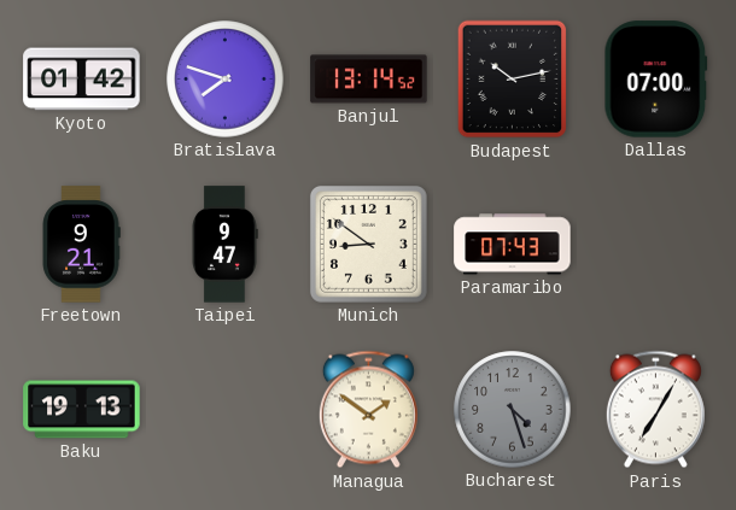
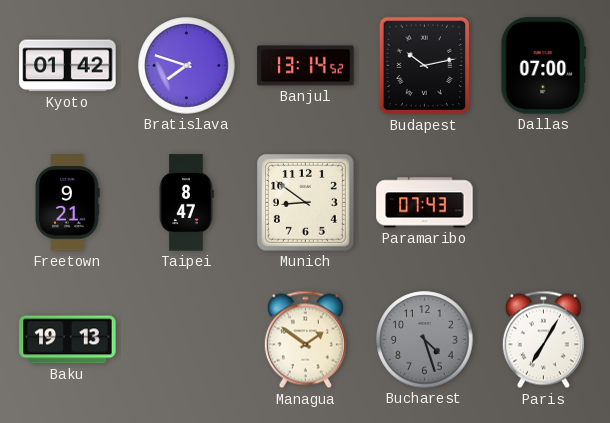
Taipei: 9:47 -> 8:47 (186, 203)
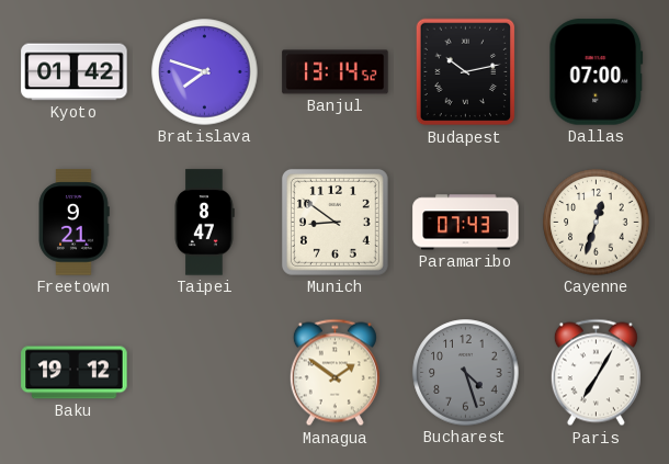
Cayenne: none -> 12:33 (597, 223)
Baku: 19:13 -> 19:12 (75, 373)
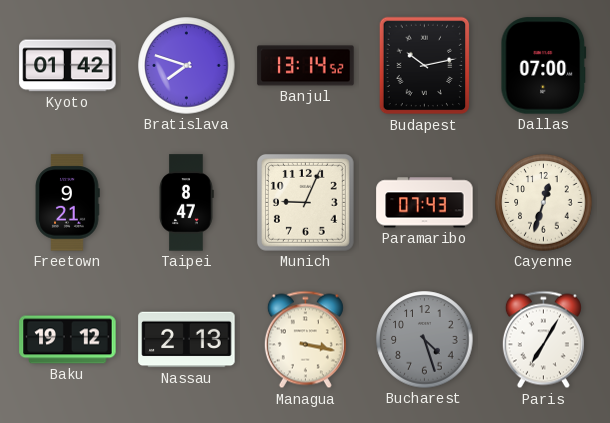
Munich: 8:51 -> 9:04 (305, 202)
Nassau: none -> 2:13 (187, 340)
Managua: 1:51 -> 3:17 (305, 340)
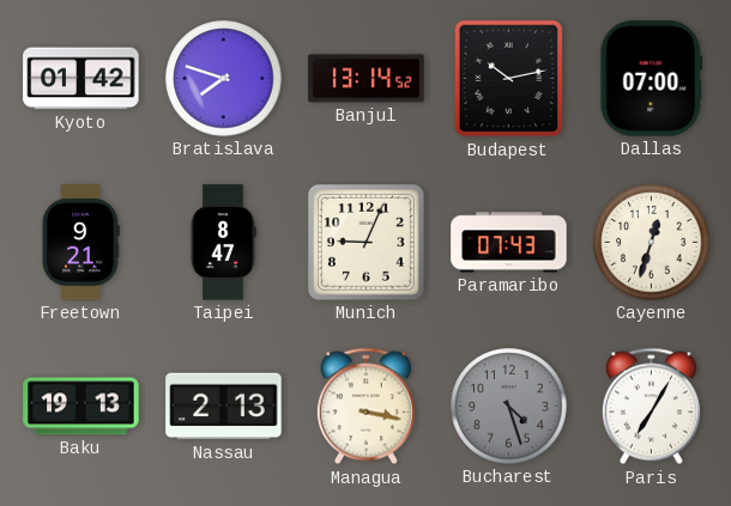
Baku: 19:12 -> 19:13 (81, 407)
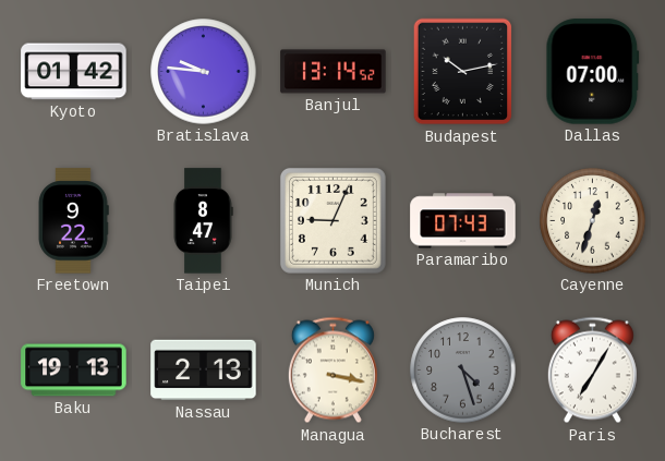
Bratislava: 7:48 -> 9:46 (204, 72)
Freetown: 9:21 -> 9:22 (73, 221)
